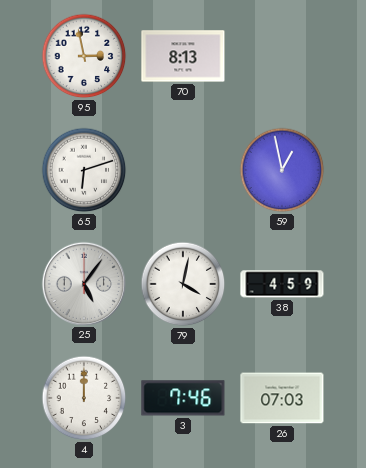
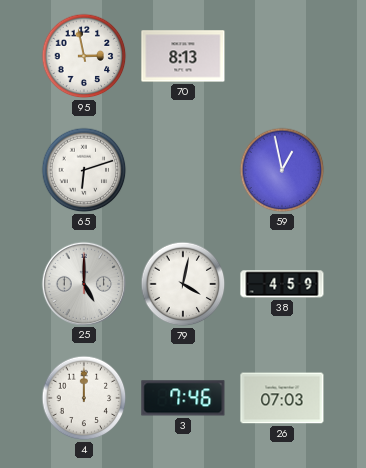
25: 5:06 -> 5:00 (83, 283)
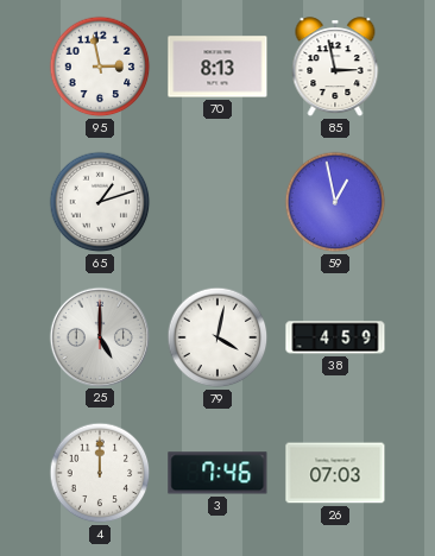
85: none -> 2:58 (335, 68)
65: 6:12 -> 1:12 (100, 202)
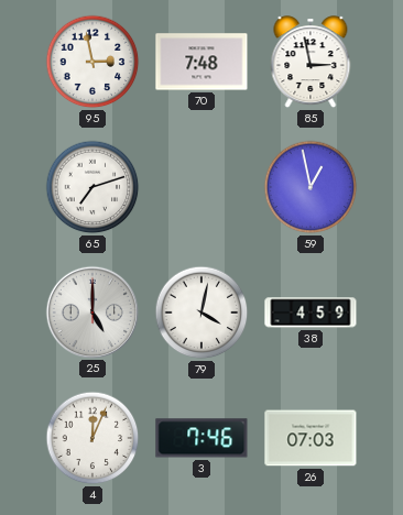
70: 8:13 -> 7:48 (201, 62)
65: 1:12 -> 7:12 (92, 187)
4: 12:00 -> 12:04 (92, 438)
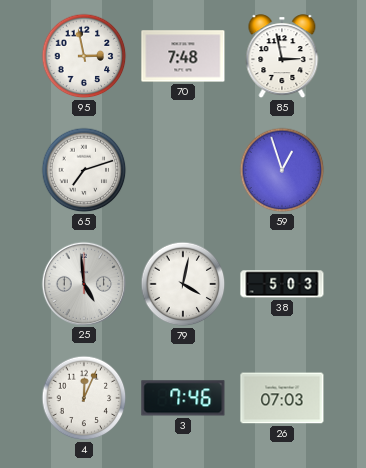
59: 12:58 -> 12:57 (282, 170)
25: 5:00 -> 4:59 (83, 283)
38: 4:59 -> 5:03 (282, 284)
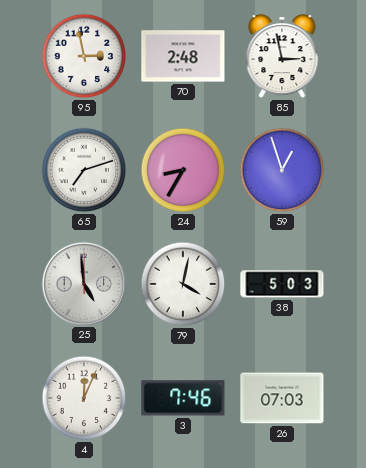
70: 7:48 -> 2:48 (183, 56)
24: none -> 8:35 (183, 170)
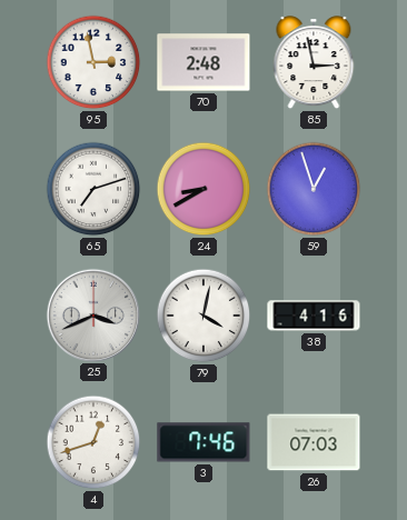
24: 8:35 -> 8:40 (203, 189)
25: 4:59 -> 3:41 (92, 314)
38: 5:03 -> 4:16 (314, 316)
4: 12:04 -> 12:42 (93, 442)
